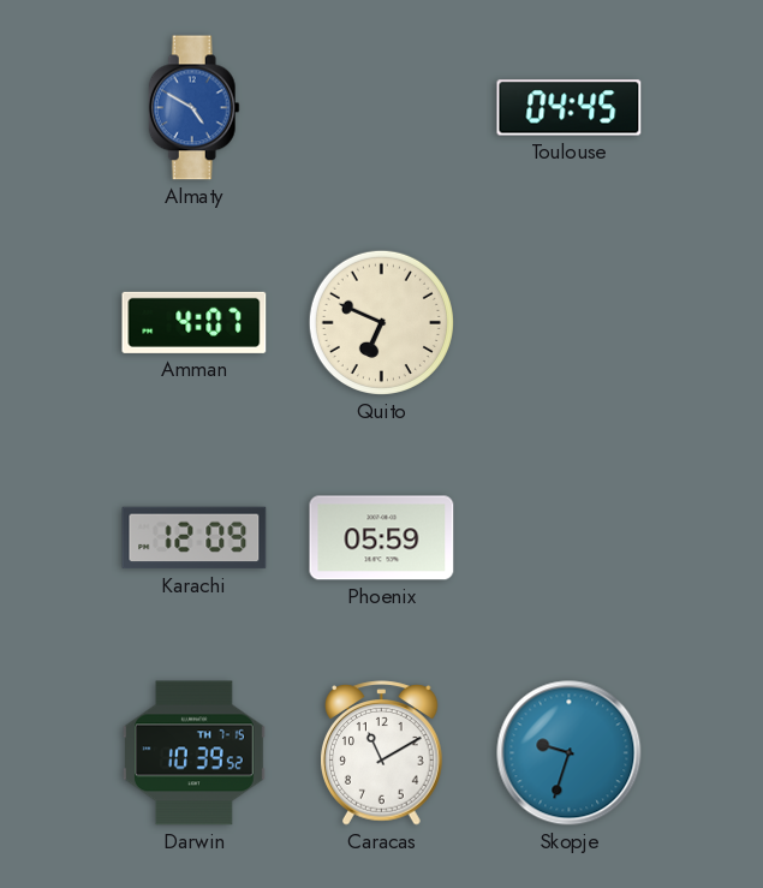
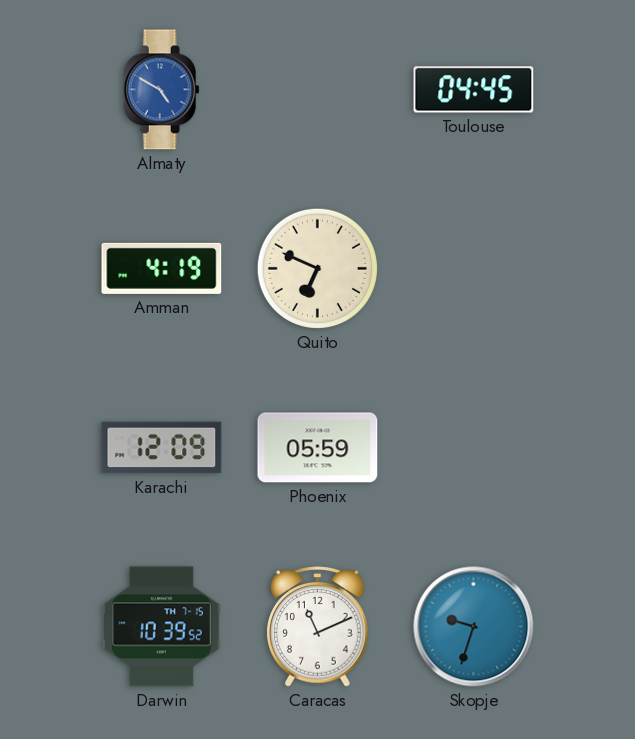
Amman: 4:07 -> 4:19 (162, 268)
Caracas: 11:10 -> 11:11 (318, 627)
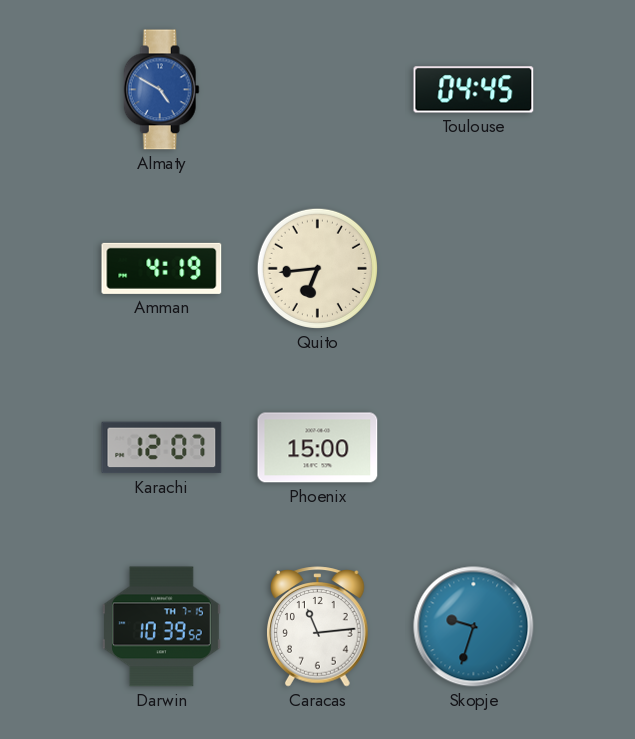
Quito: 6:49 -> 6:44 (317, 268)
Karachi: 12:09 -> 12:07 (162, 448)
Phoenix: 05:59 -> 15:00 (318, 448)
Caracas: 11:11 -> 11:14 (318, 627)
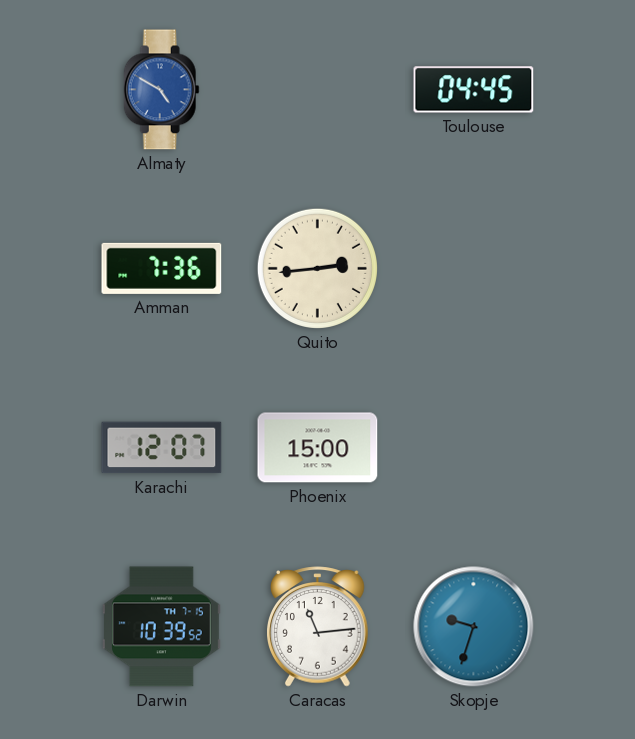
Amman: 4:19 -> 7:36 (162, 268)
Quito: 6:44 -> 2:44 (317, 268)
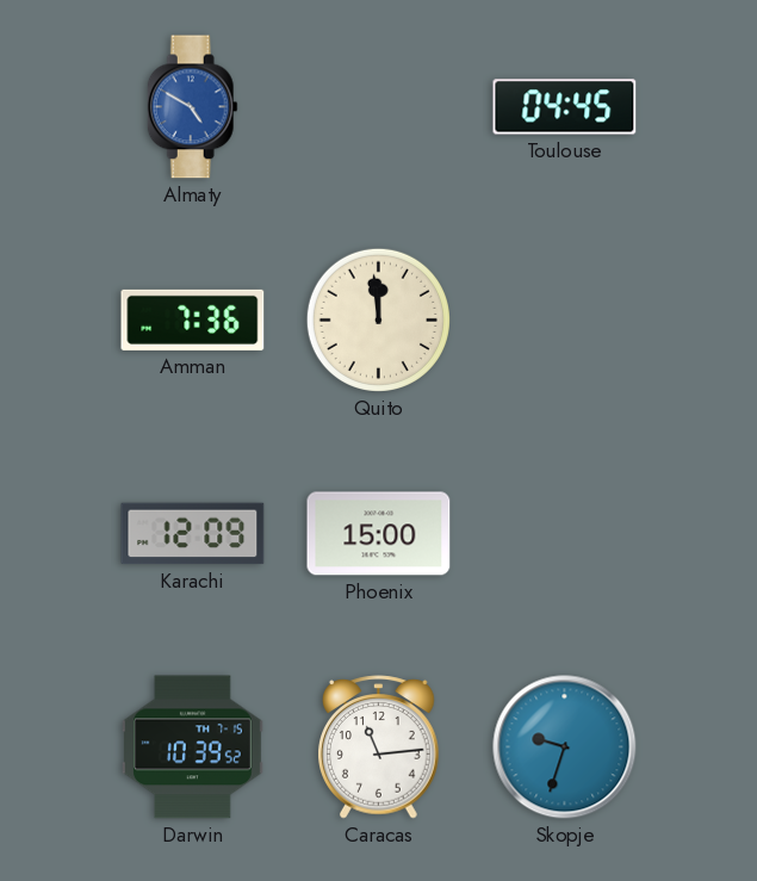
Quito: 2:44 -> 11:59 (378, 319)
Karachi: 12:07 -> 12:09 (193, 534)
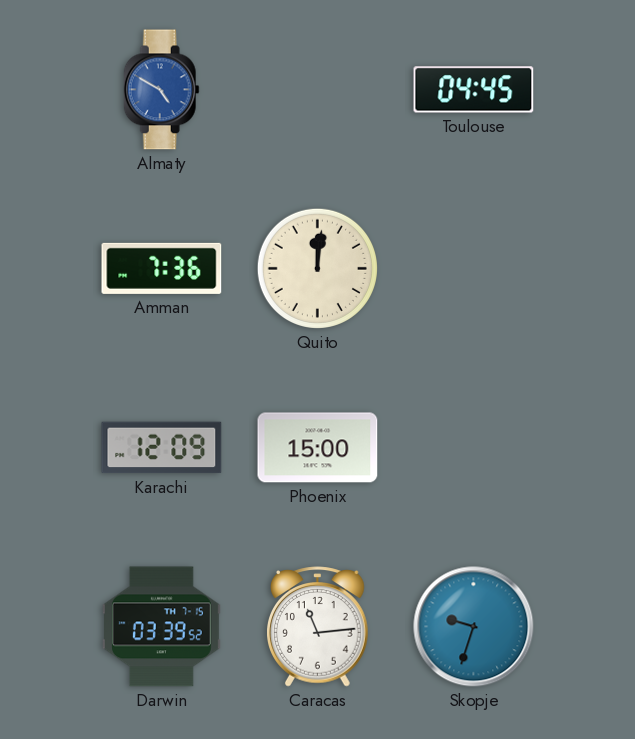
Quito: 11:59 -> 12:01 (317, 268)
Darwin: 10:39 -> 03:39 (162, 627)
